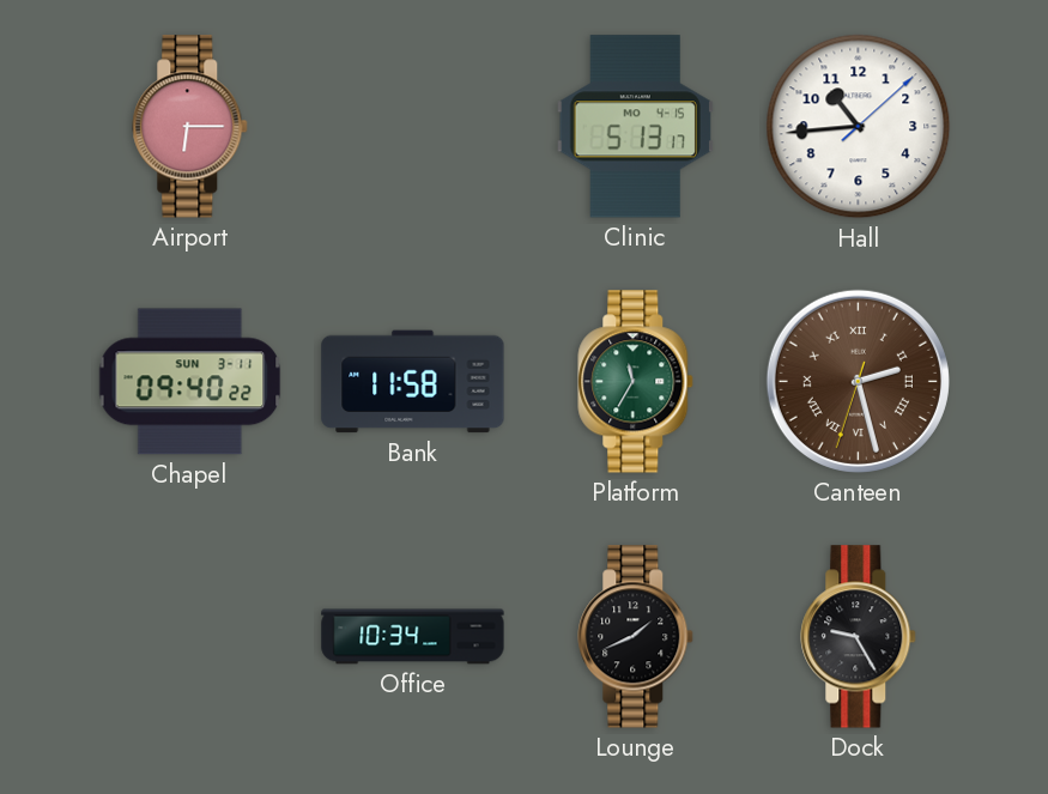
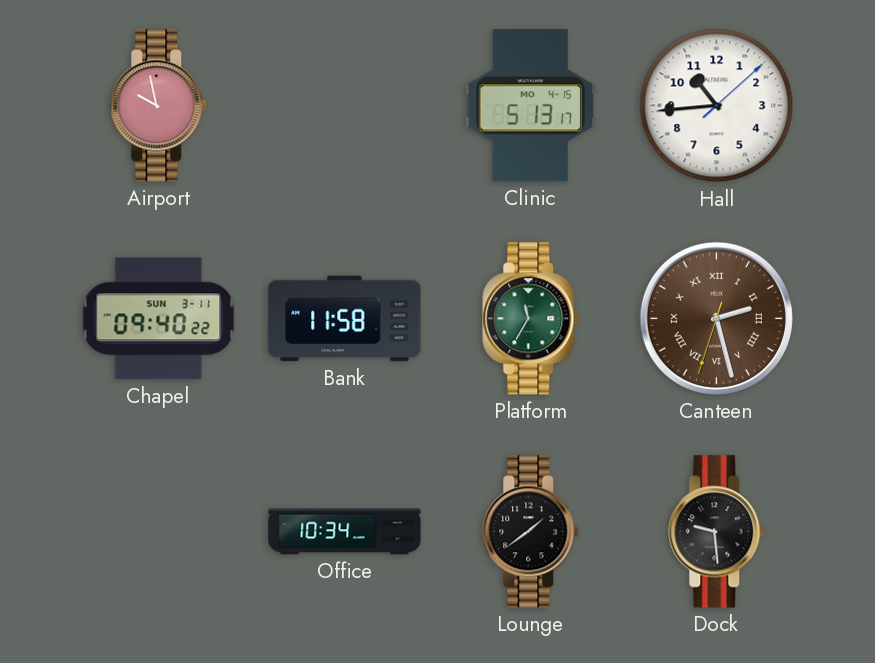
Airport: 6:15 -> 9:58 (159, 106)
Lounge: 1:41 -> 1:39 (531, 532)
Dock: 9:25 -> 9:29 (717, 532)
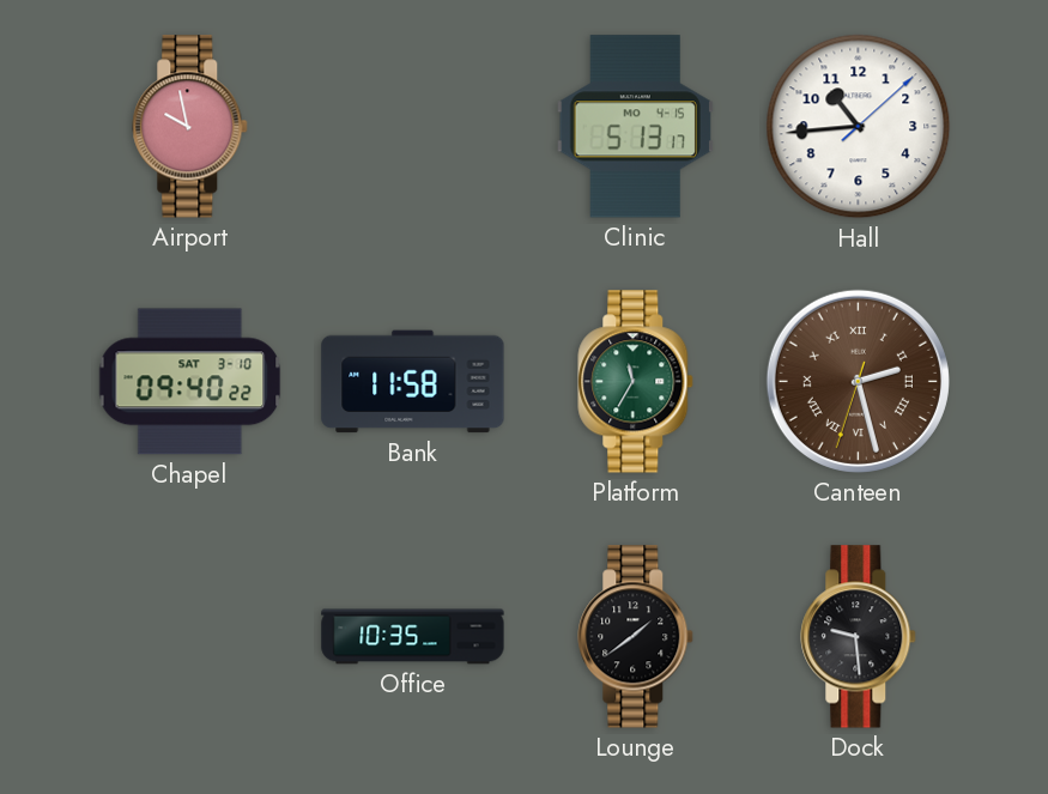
Chapel date: SUN 3-11 -> SAT 3-10 (190, 382)
Office: 10:34 -> 10:35 (413, 637)
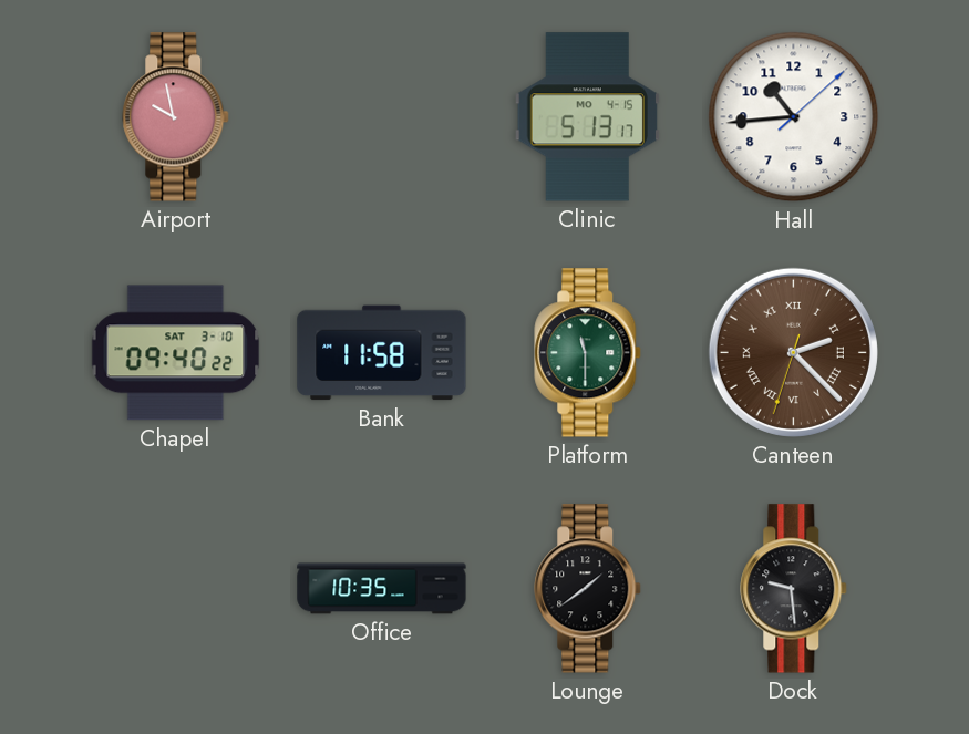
Platform: 11:35 -> 11:30 (588, 353)
Canteen: 2:27 -> 2:22 (793, 352)
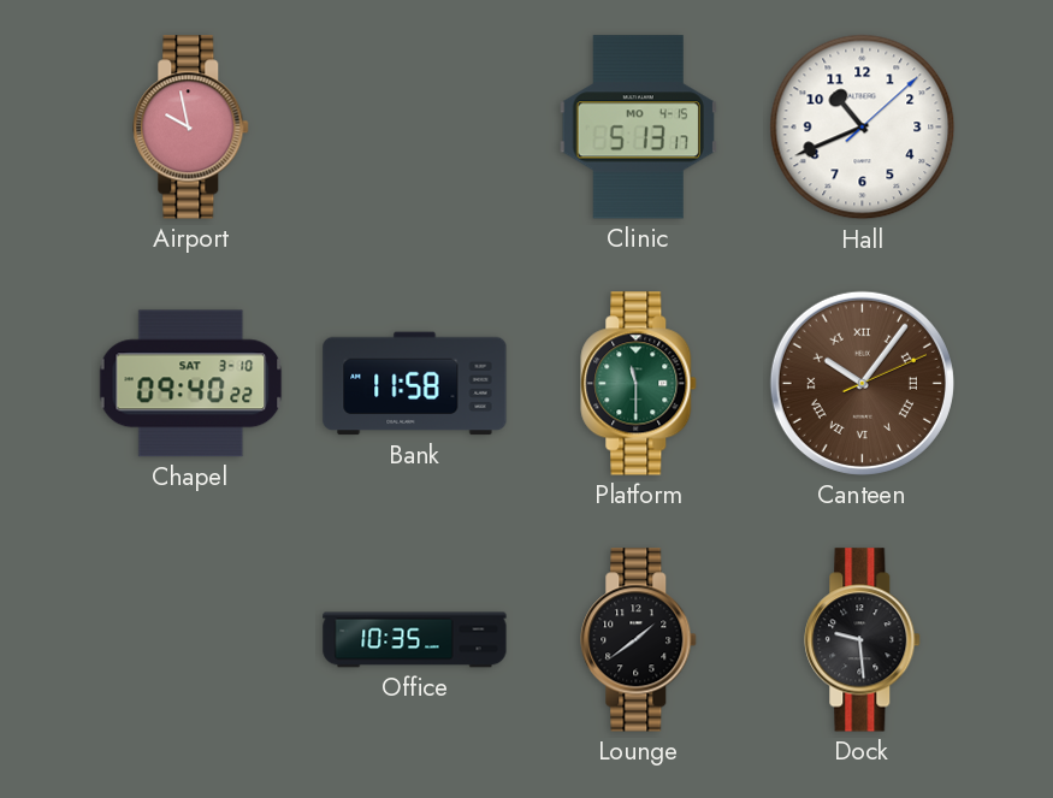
Hall: 10:44 -> 10:41 (863, 128)
Canteen: 2:22 -> 10:06 (862, 383)
